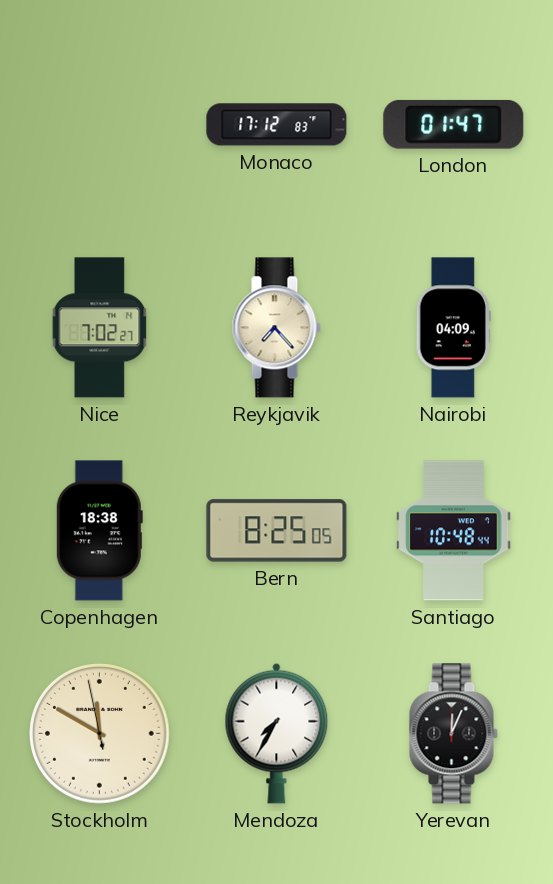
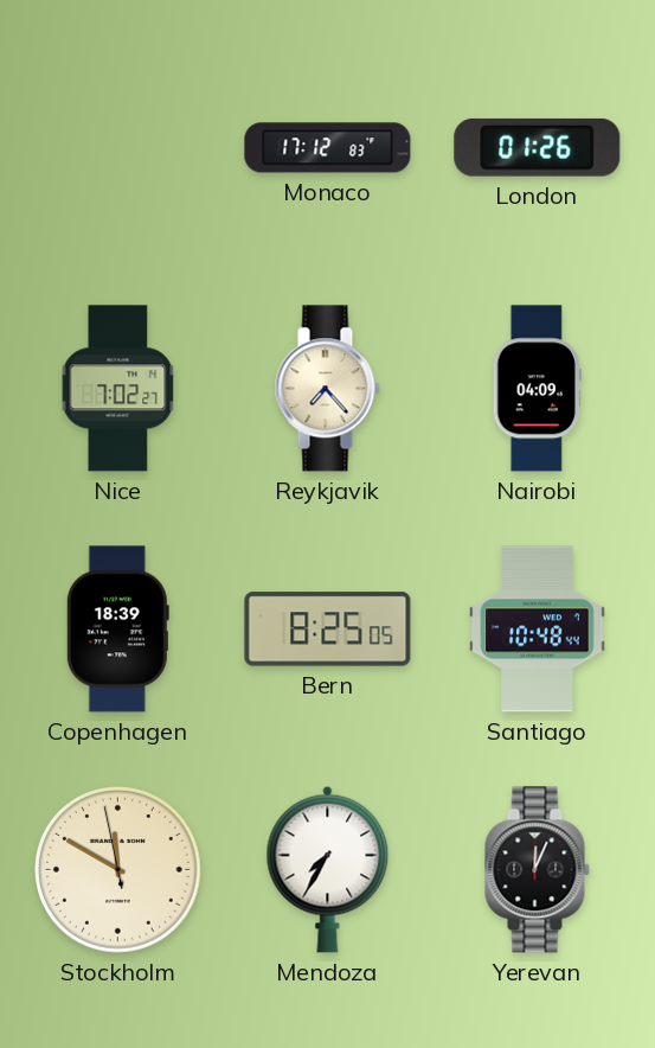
London: 01:47 -> 01:26 (538, 147)
Copenhagen: 18:38 -> 18:39 (117, 630)
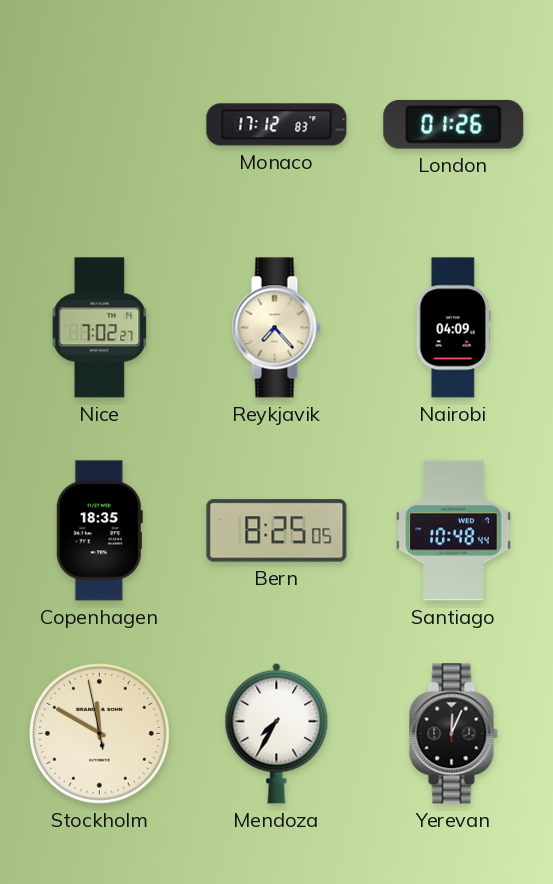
Copenhagen: 18:39 -> 18:35 (99, 531)
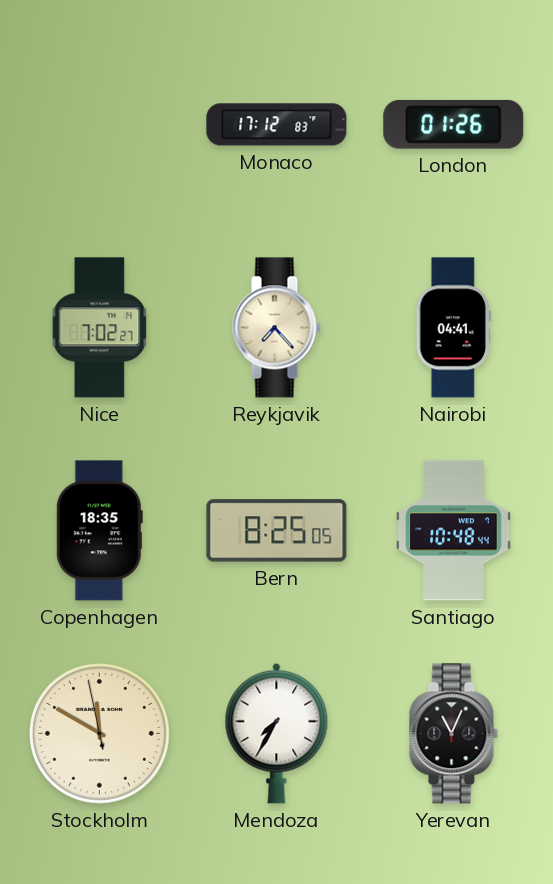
Nairobi: 04:09 -> 04:41 (453, 328)
Yerevan: 12:04 -> 11:04 (453, 734)
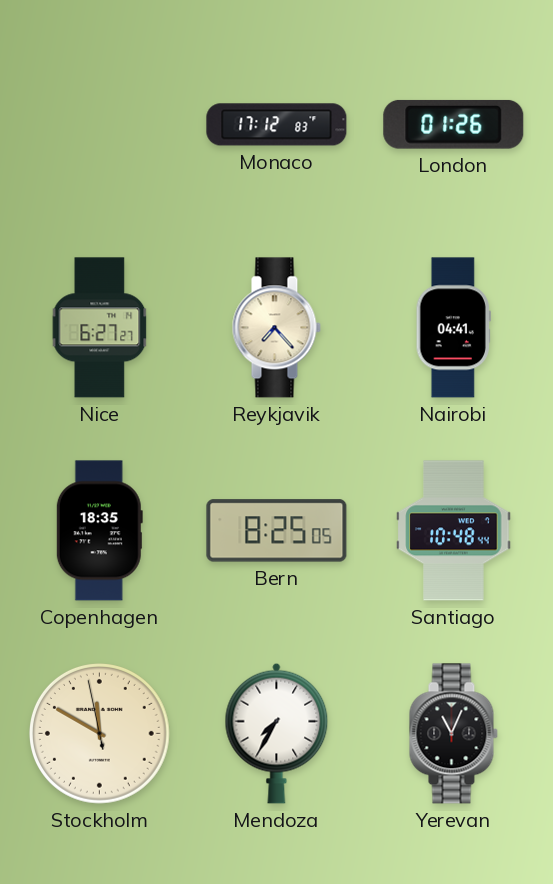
Nice: 7:02 -> 6:27 (100, 328)
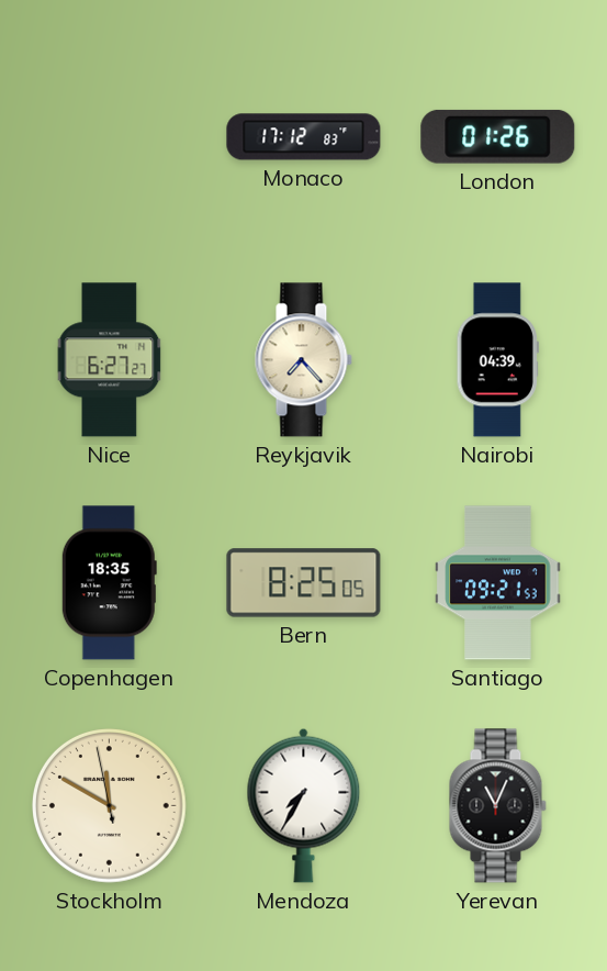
Nairobi: 04:41 -> 04:39 (497, 360)
Santiago: 10:48 -> 09:21 (498, 583)
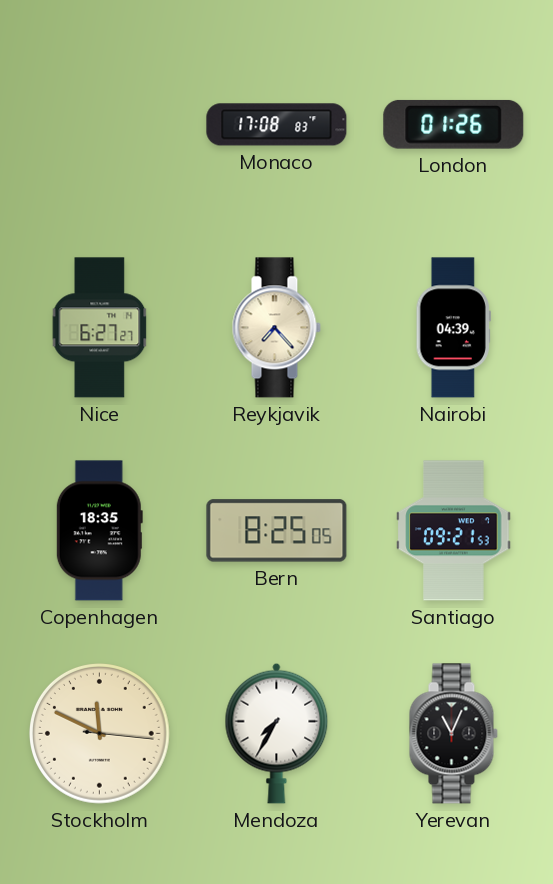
Monaco: 17:12 -> 17:08 (277, 125)
Stockholm: 11:49:58 -> 11:49:16 (100, 734)
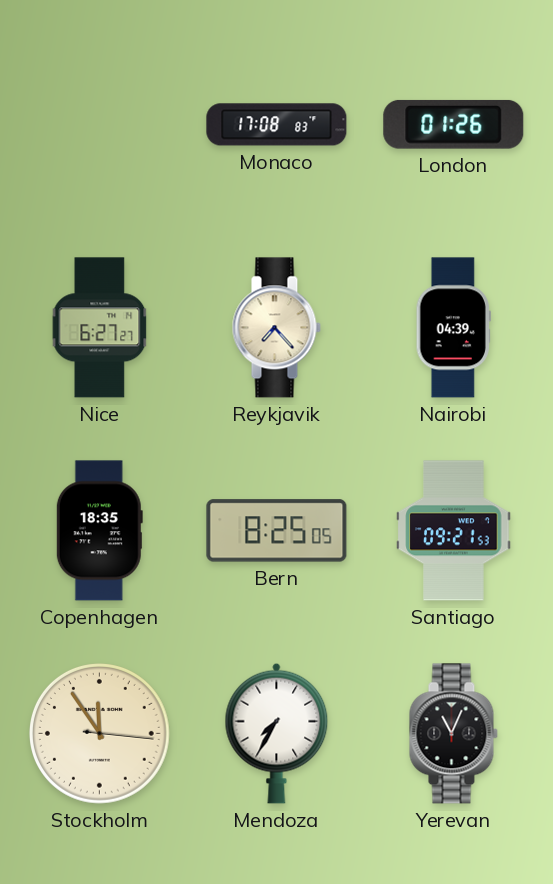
Stockholm: 11:49 -> 11:54 (100, 734)
